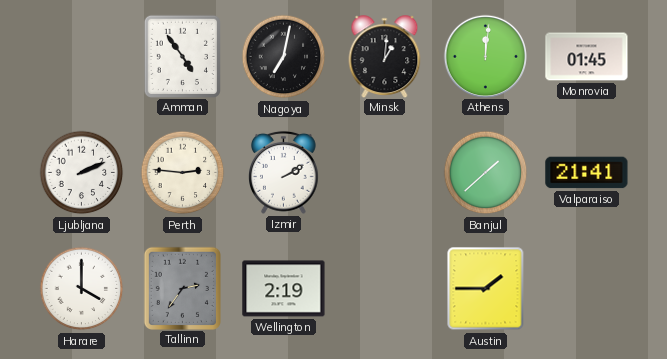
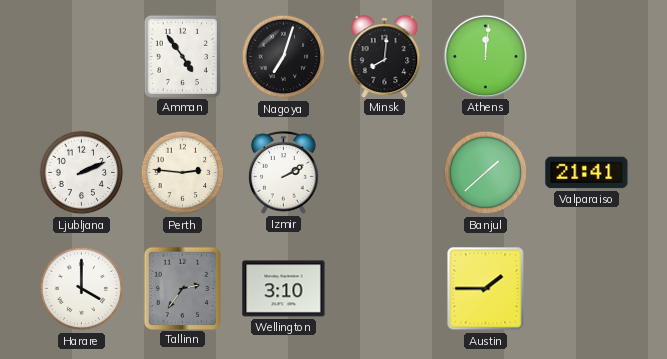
Nagoya: 7:02 -> 7:03 (284, 57)
Minsk: 1:01 -> 8:01 (385, 56)
Monrovia: 01:45 -> none (587, 57)
Wellington: 2:19 -> 3:10 (284, 289)
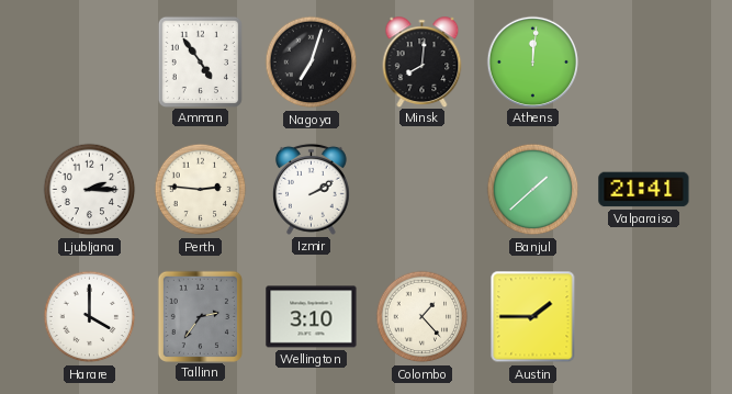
Ljubljana: 2:11 -> 2:15 (90, 190)
Colombo: none -> 1:23 (423, 317)
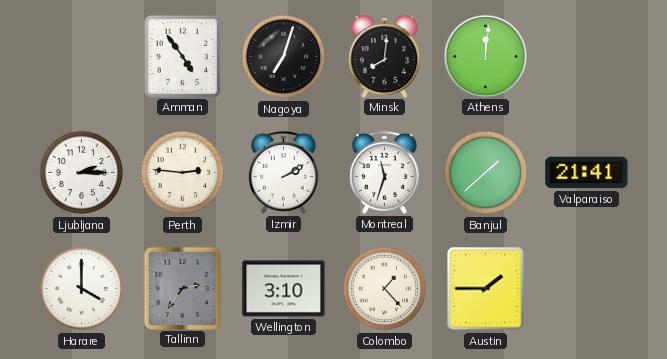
Montreal: none -> 11:33 (385, 172)
